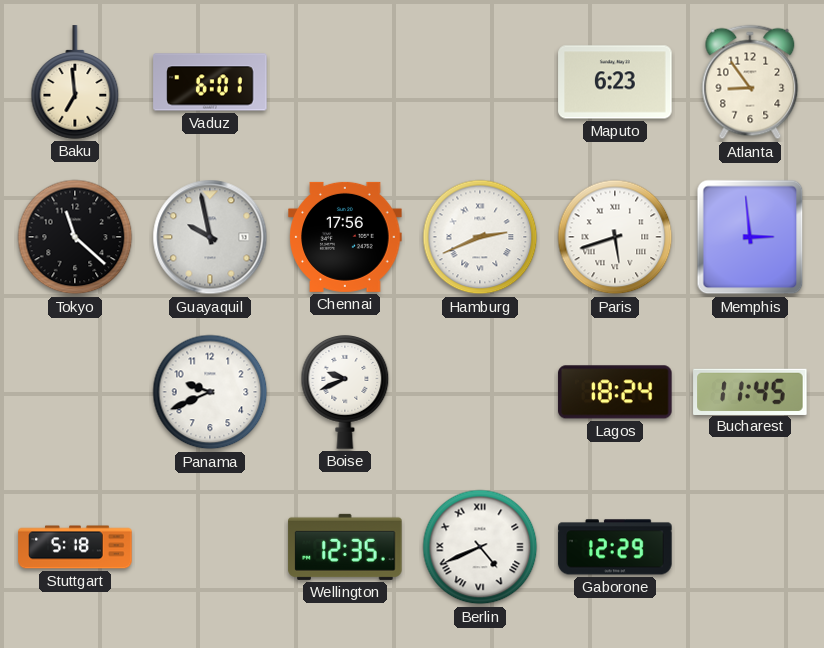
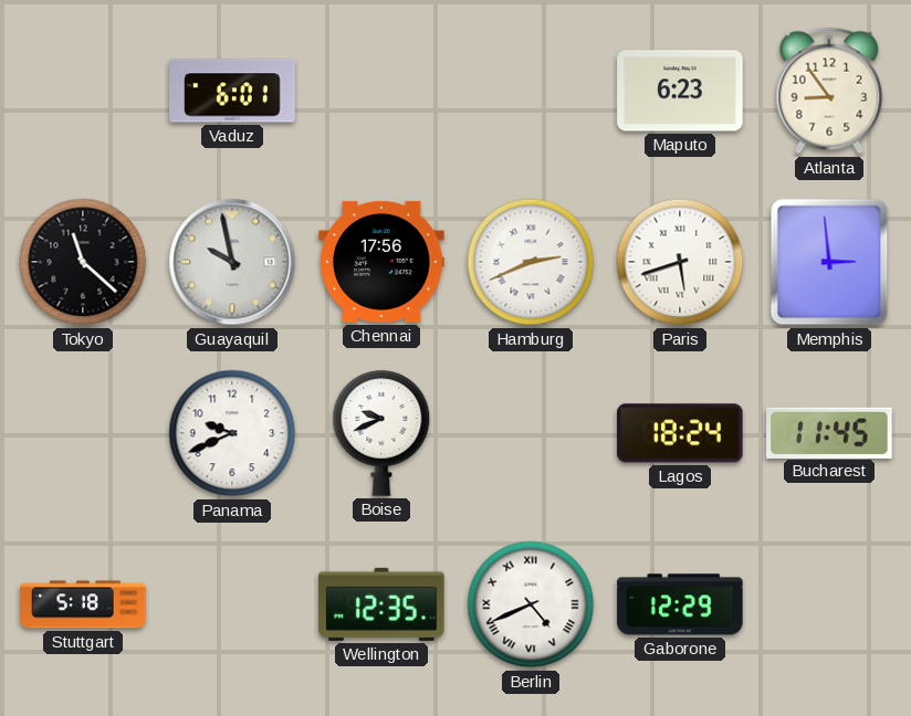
Baku: 6:59 -> none (75, 82)
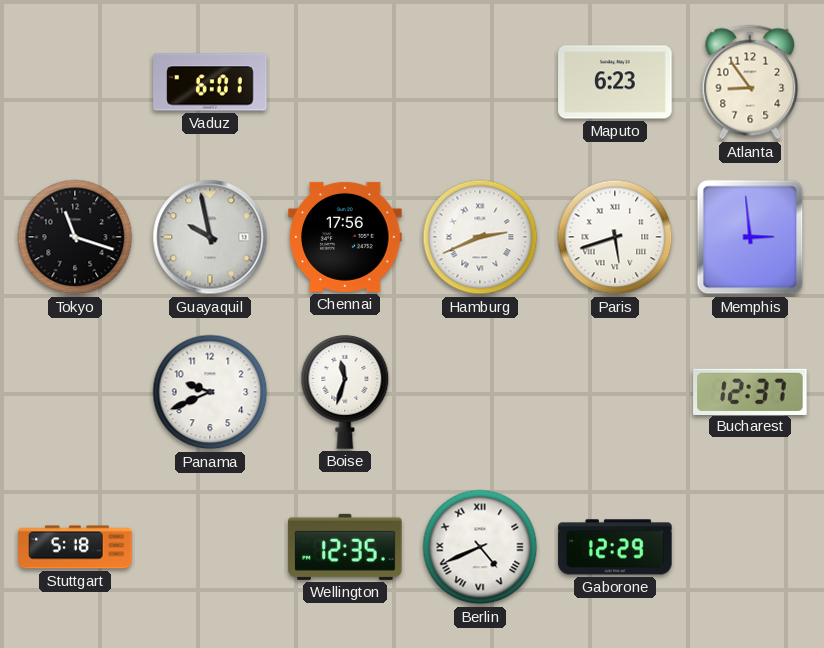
Tokyo: 11:22 -> 11:18 (75, 237)
Boise: 9:41 -> 11:33 (345, 393)
Lagos: 18:24 -> none (680, 433)
Bucharest: 11:45 -> 12:37 (750, 391)
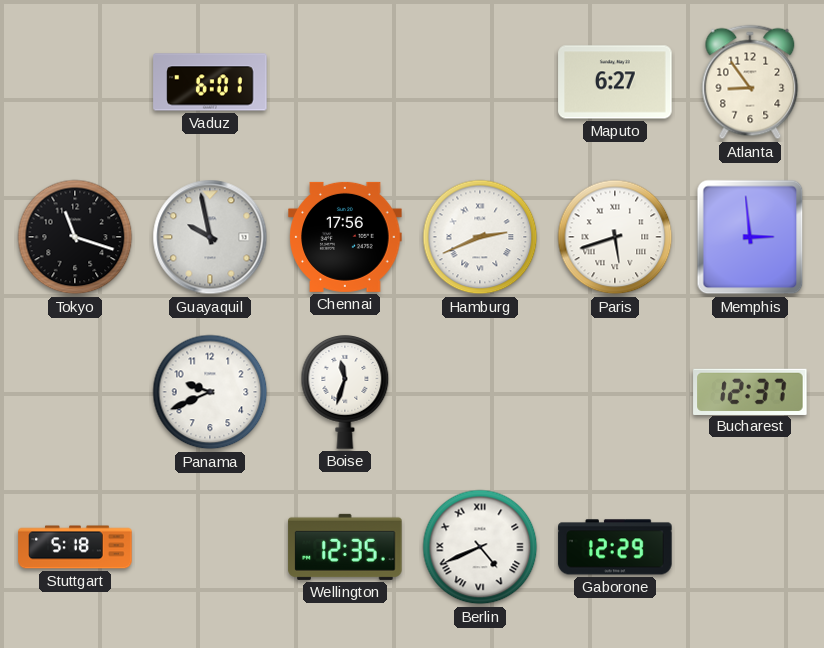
Maputo: 6:23 -> 6:27 (615, 82)
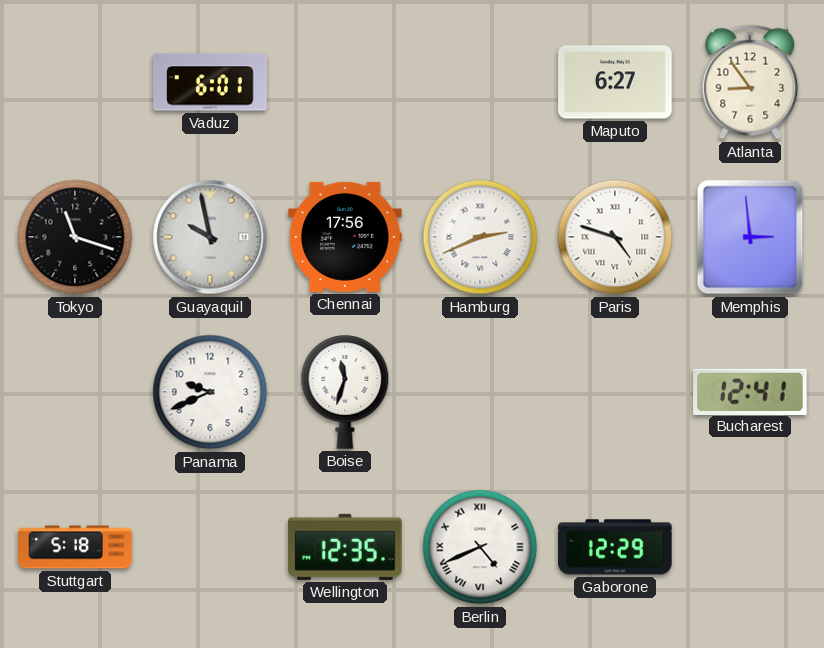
Paris: 5:42 -> 4:48 (615, 237)
Bucharest: 12:37 -> 12:41 (750, 391)
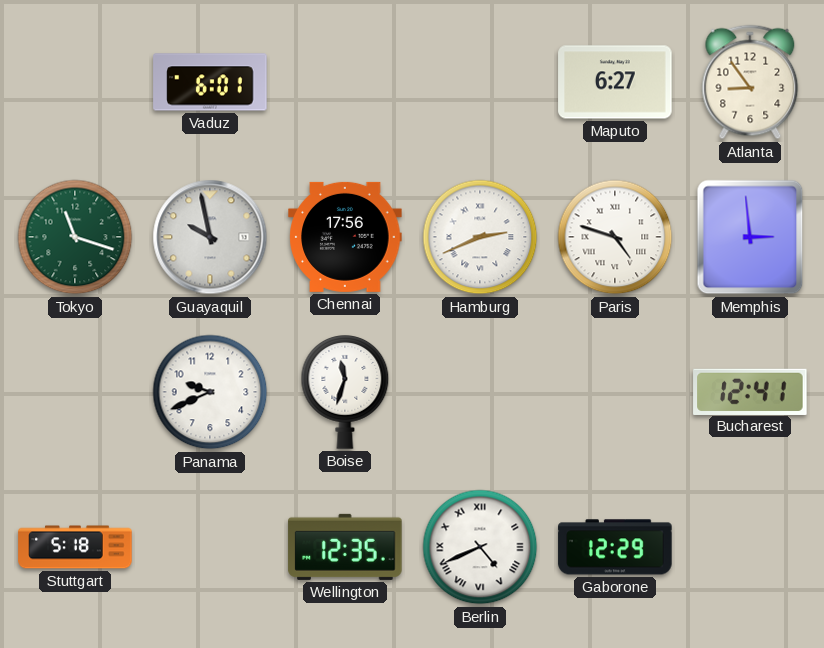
Tokyo dial: black -> green (75, 237)
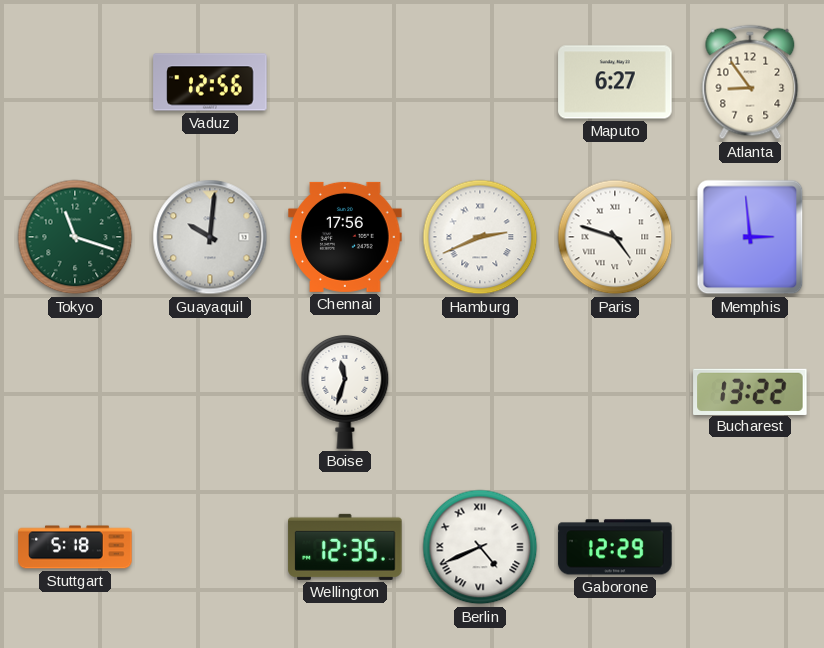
Vaduz: 6:01 -> 12:56 (210, 82)
Guayaquil: 9:58 -> 10:01 (210, 237)
Panama: 9:41 -> none (210, 392)
Bucharest: 12:41 -> 13:22 (750, 391)
